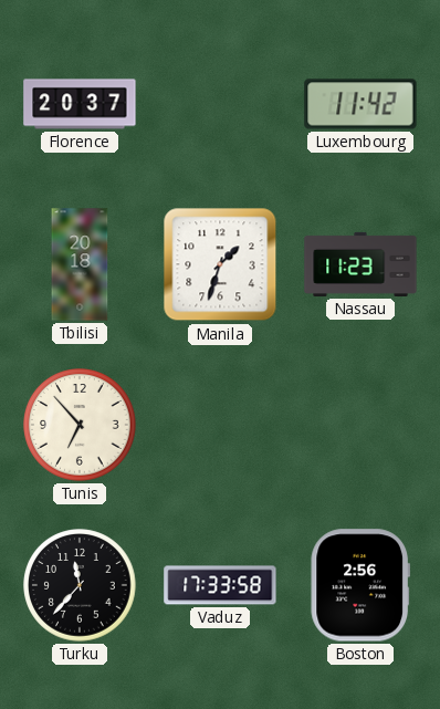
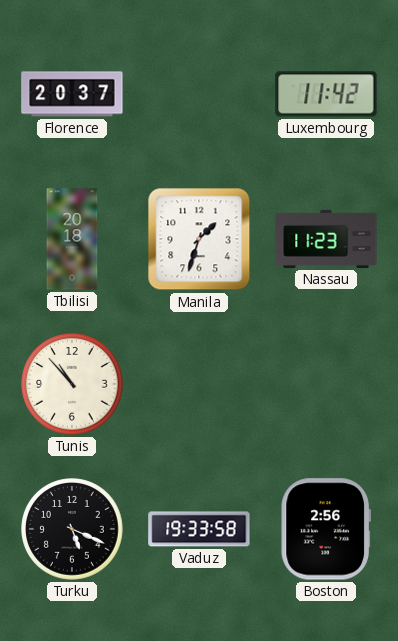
Tunis: 6:53 -> 10:53 (72, 384)
Turku: 11:37 -> 5:19 (72, 529)
Vaduz: 17:33 -> 19:33 (199, 529)
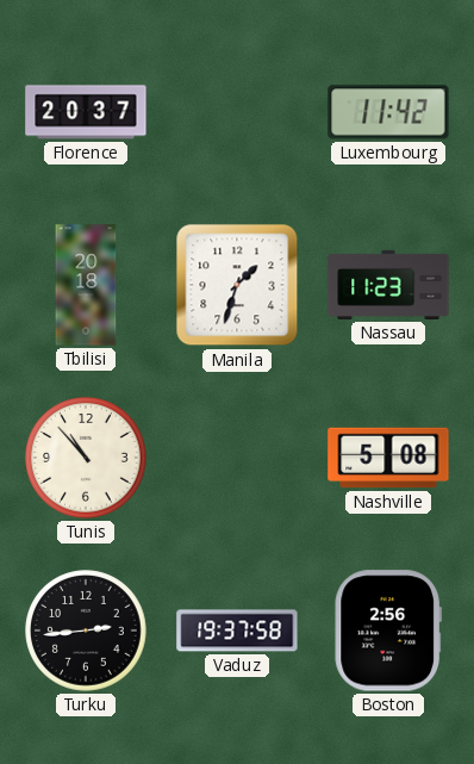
Nashville: none -> 5:08 (388, 458)
Turku: 5:19 -> 2:44 (86, 631)
Vaduz: 19:33 -> 19:37 (237, 631)
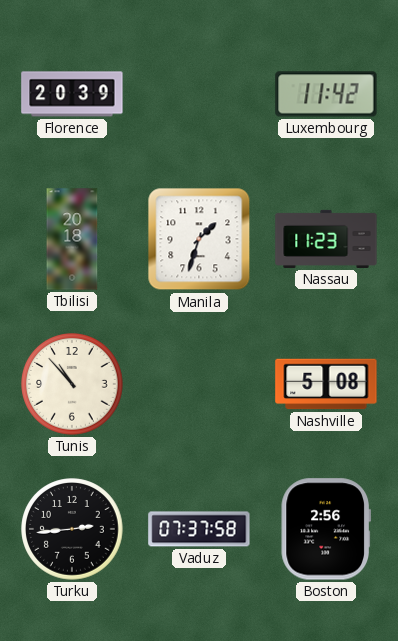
Florence: 20:37 -> 20:39 (72, 94)
Vaduz: 19:37 -> 07:37 (199, 529)
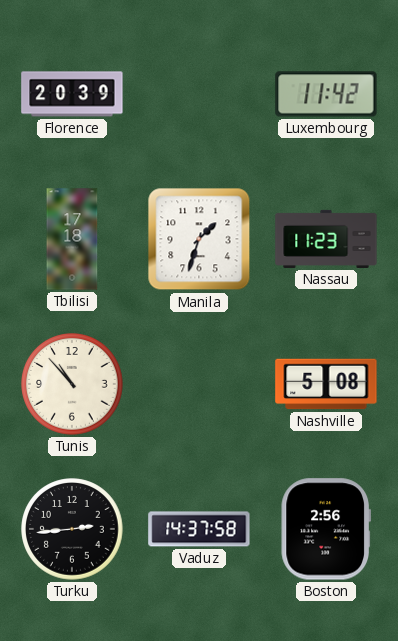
Tbilisi: 20:18 -> 17:18 (72, 239)
Vaduz: 07:37 -> 14:37 (199, 529)
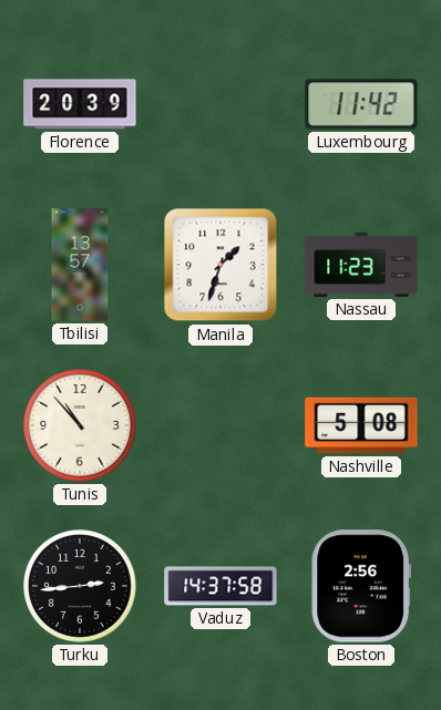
Tbilisi: 17:18 -> 13:57 (80, 265)
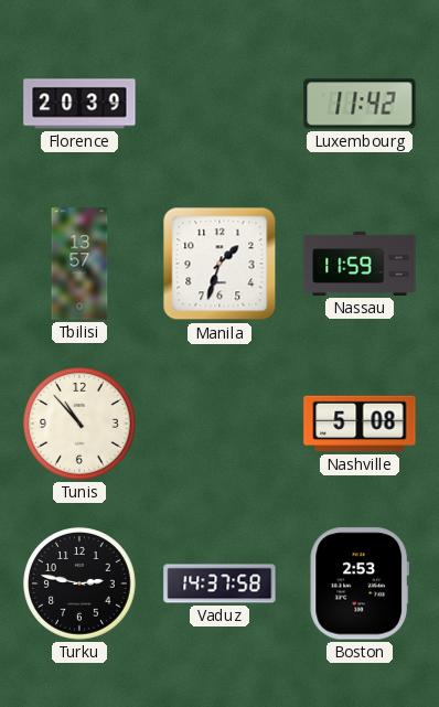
Nassau: 11:23 -> 11:59 (360, 264)
Turku: 2:44 -> 2:47 (79, 583)
Boston: 2:56 -> 2:53 (358, 583)
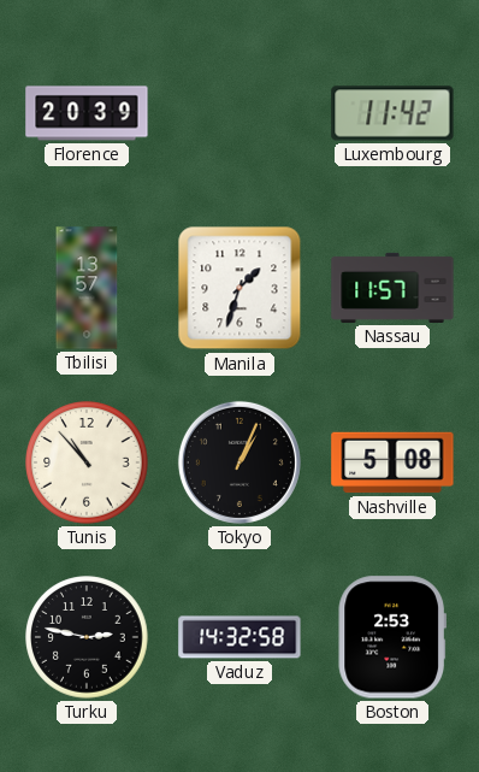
Nassau: 11:59 -> 11:57 (392, 288)
Tokyo: none -> 1:04 (239, 462)
Vaduz: 14:37 -> 14:32 (239, 637)
